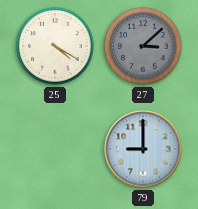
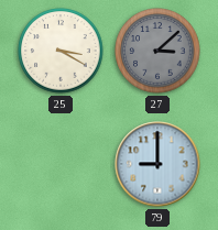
25: 4:20 -> 3:20 (61, 51)
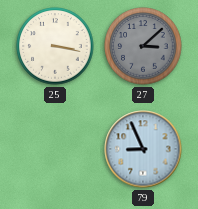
25: 3:20 -> 3:17 (55, 46)
79: 9:00 -> 8:56 (143, 149)
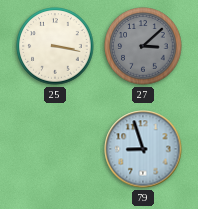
79: 8:56 -> 8:57 (143, 149)
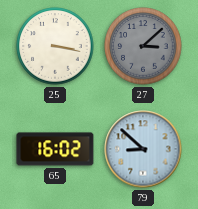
65: none -> 16:02 (55, 149)
79: 8:57 -> 8:52 (143, 149)
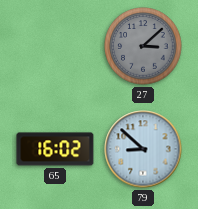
25: 3:17 -> none (55, 46)
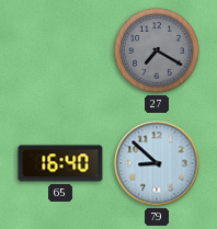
27: 3:08 -> 7:20 (157, 50)
65: 16:02 -> 16:40 (60, 163)
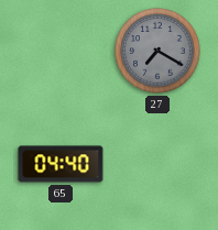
65: 16:40 -> 04:40 (61, 164)
79: 8:52 -> none (157, 163)
